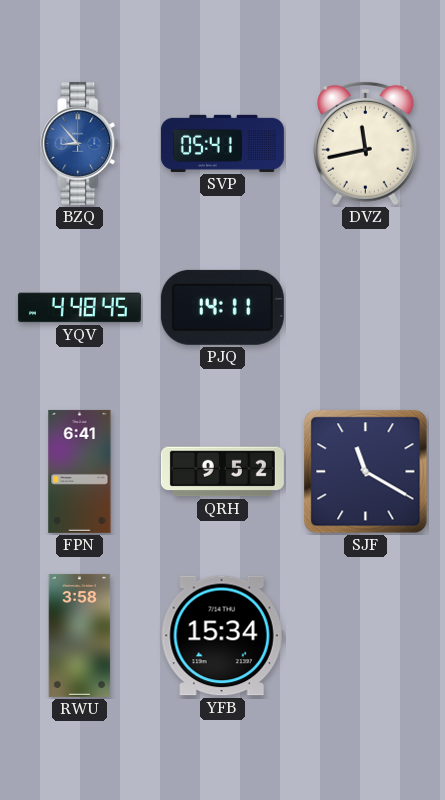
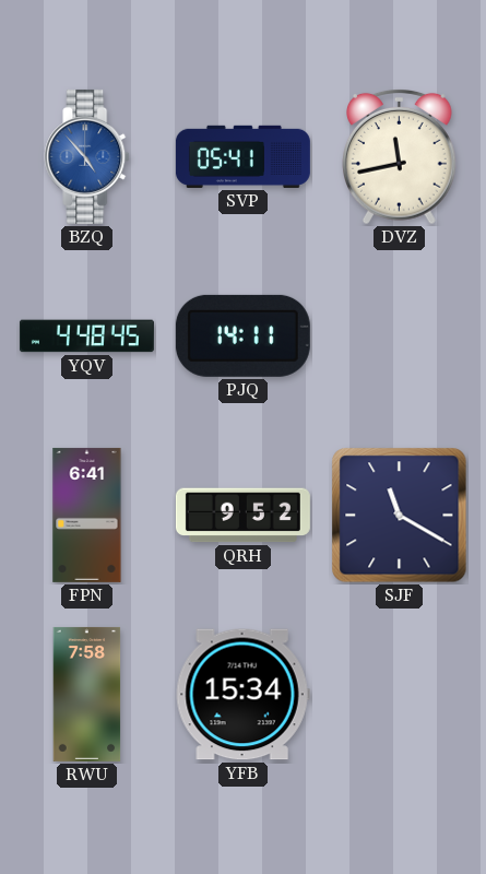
BZQ: 8:53 -> 4:53 (87, 156)
RWU: 3:58 -> 7:58 (87, 694)
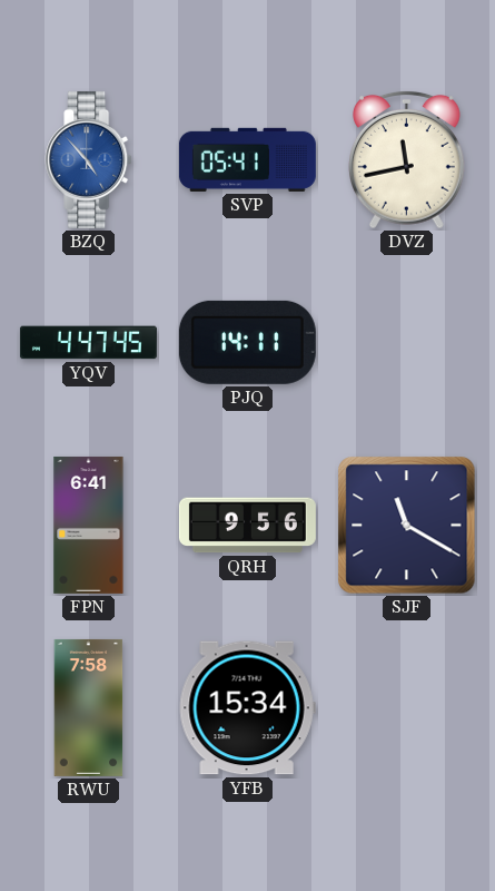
YQV: 4:48 -> 4:47 (88, 343)
QRH: 9:52 -> 9:56 (247, 526)
